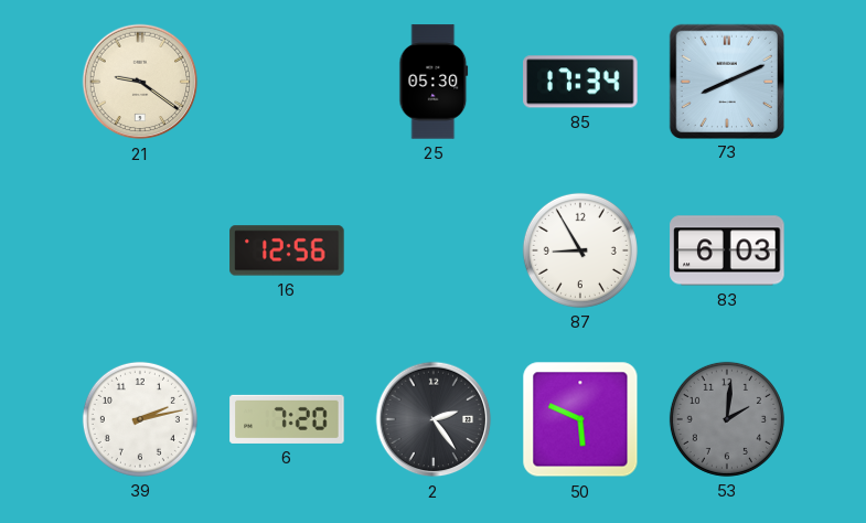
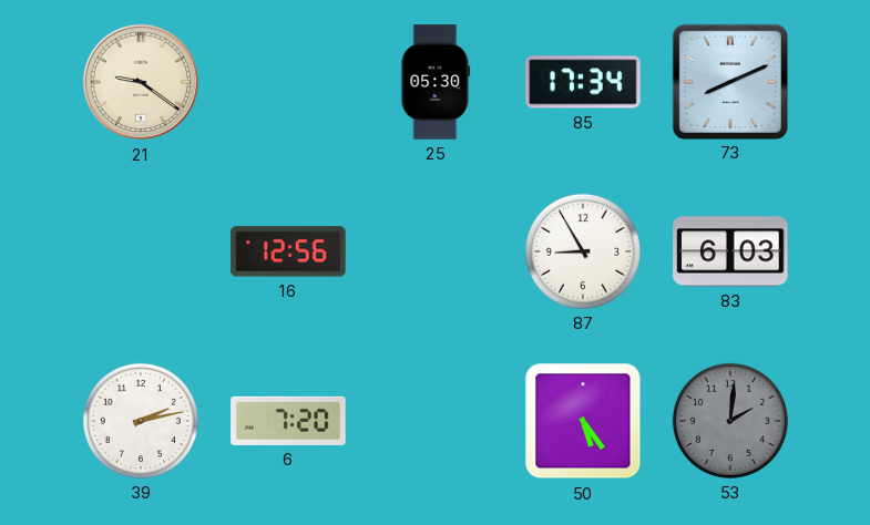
2: 2:24 -> none (434, 419)
50: 5:49 -> 5:24 (583, 421)
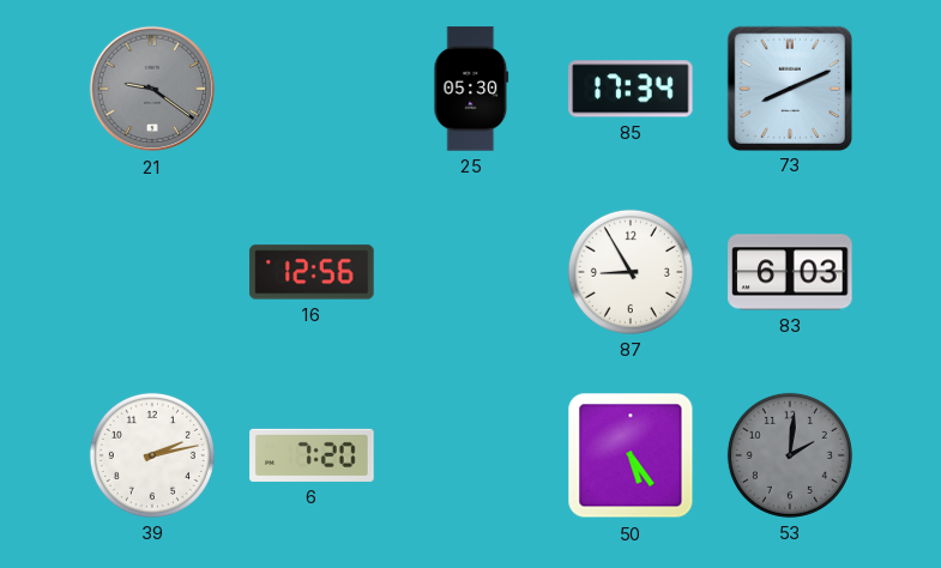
21 dial: cream -> grey (152, 89)
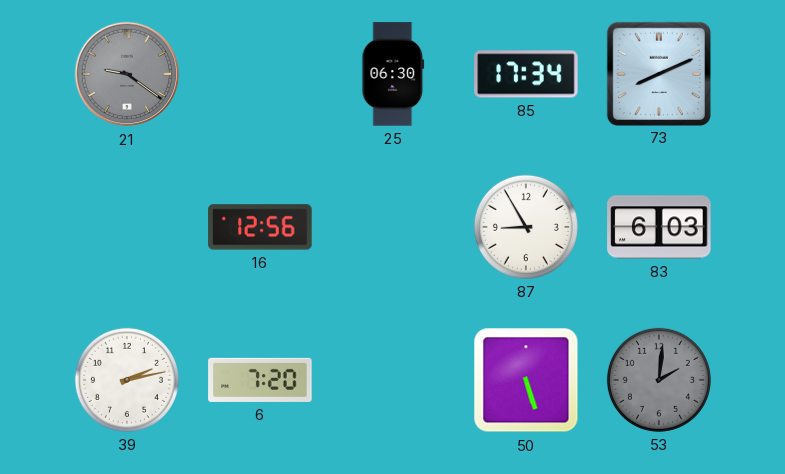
25: 05:30 -> 06:30 (393, 74)
50: 5:24 -> 5:27 (526, 380)
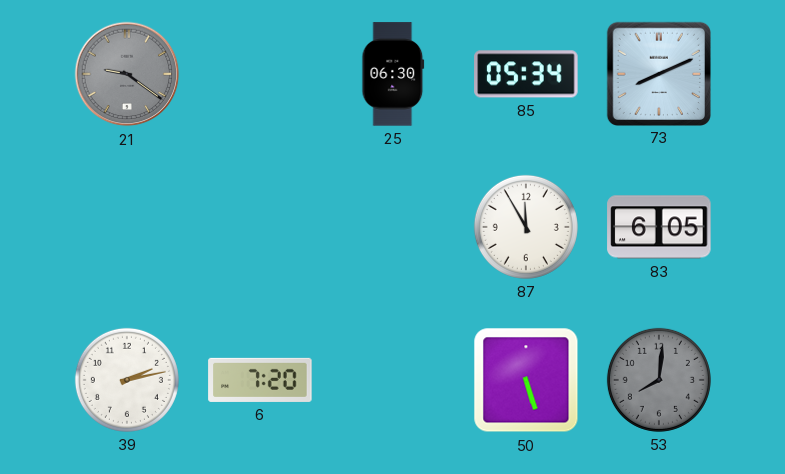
85: 17:34 -> 05:34 (526, 74)
16: 12:56 -> none (260, 227)
87: 8:55 -> 11:55 (526, 227)
83: 6:03 -> 6:05 (659, 227)
53: 2:01 -> 8:01 (659, 380)
